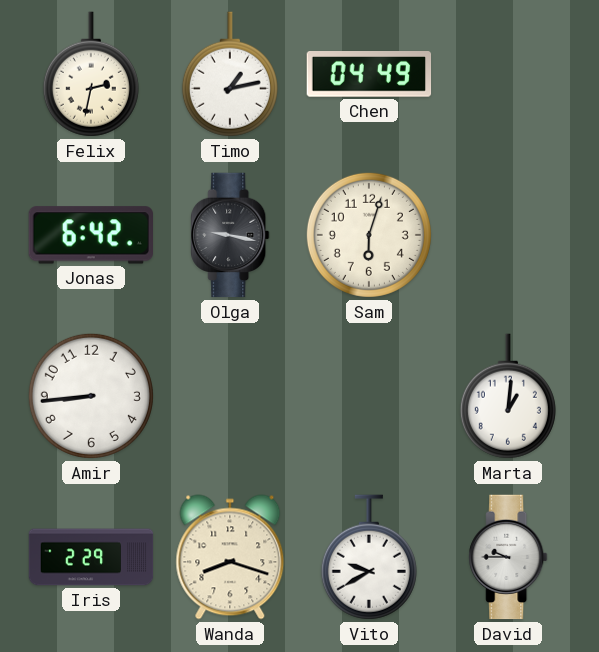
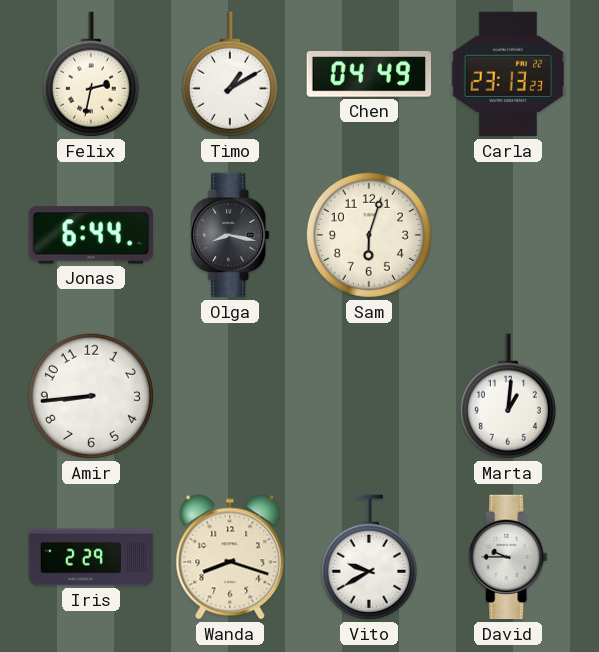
Timo: 1:13 -> 1:10 (230, 74)
Carla: none -> 23:13 (508, 74)
Jonas: 6:42 -> 6:44 (90, 235)
Olga: 9:17 -> 8:17 (230, 235)
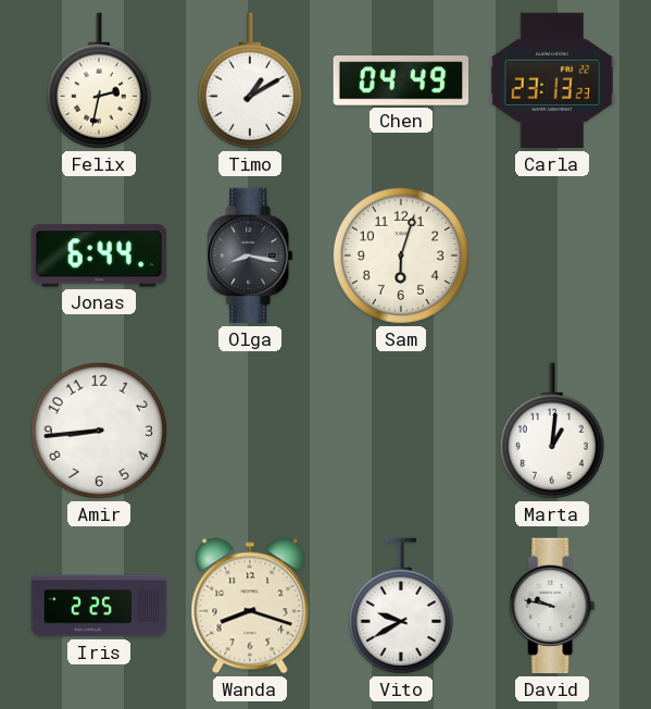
Iris: 2:29 -> 2:25 (99, 606)
David: 9:45 -> 9:47 (552, 606)
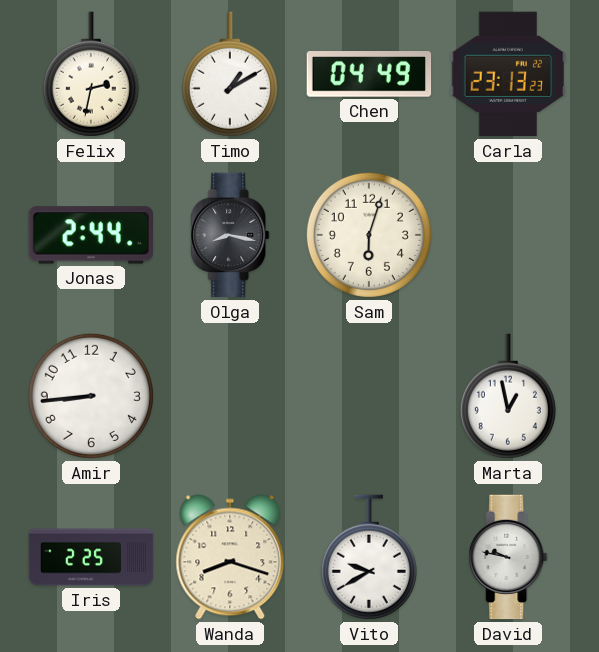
Jonas: 6:44 -> 2:44 (90, 235)
Marta: 1:01 -> 12:58 (508, 396)
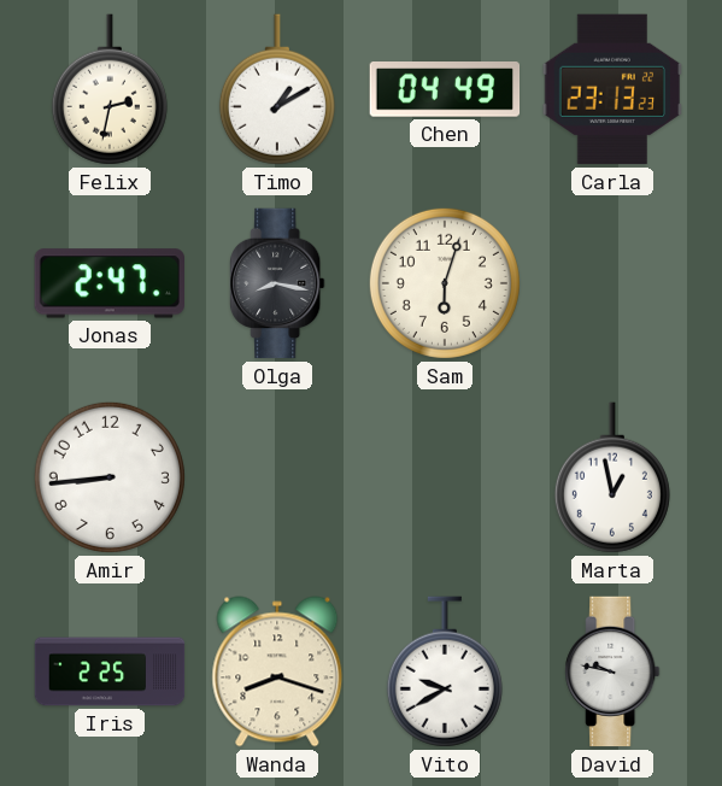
Jonas: 2:44 -> 2:47 (108, 283)
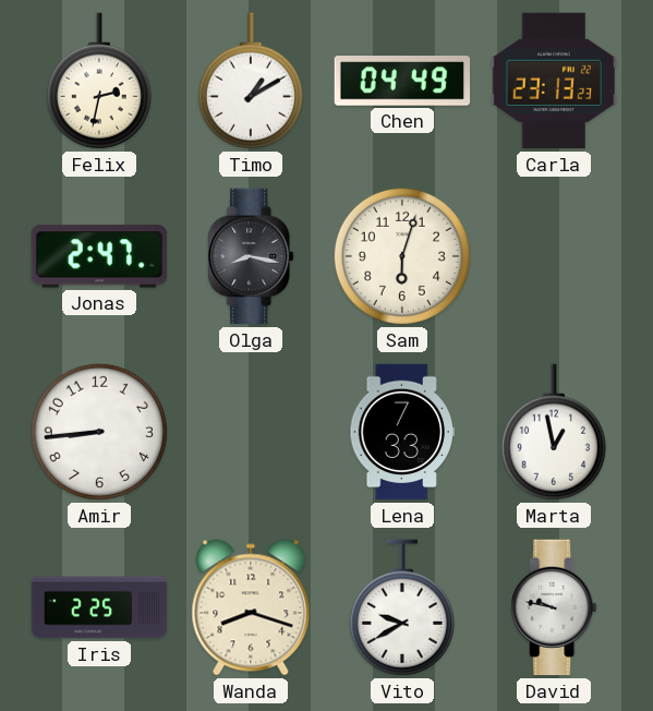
Lena: none -> 7:33 (402, 432)
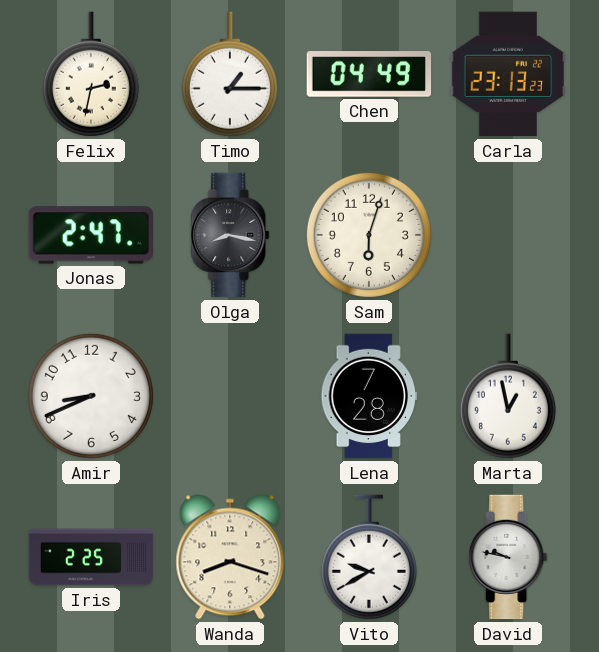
Timo: 1:10 -> 1:15 (230, 74)
Amir: 8:44 -> 8:41 (91, 396)
Lena: 7:33 -> 7:28 (369, 396)
